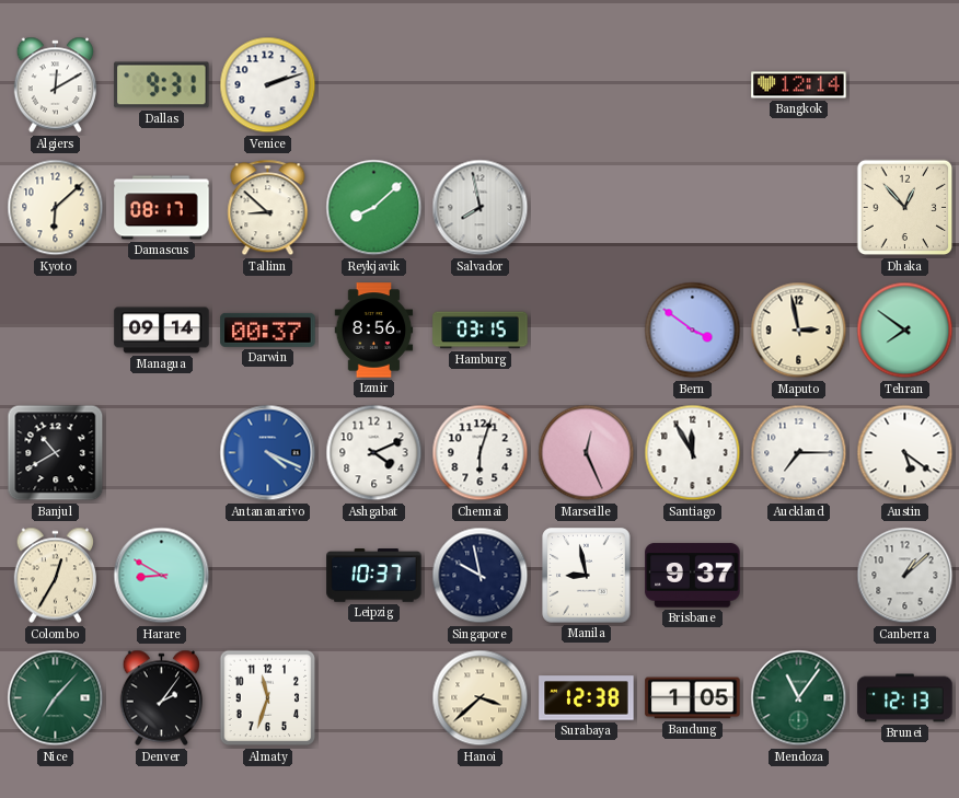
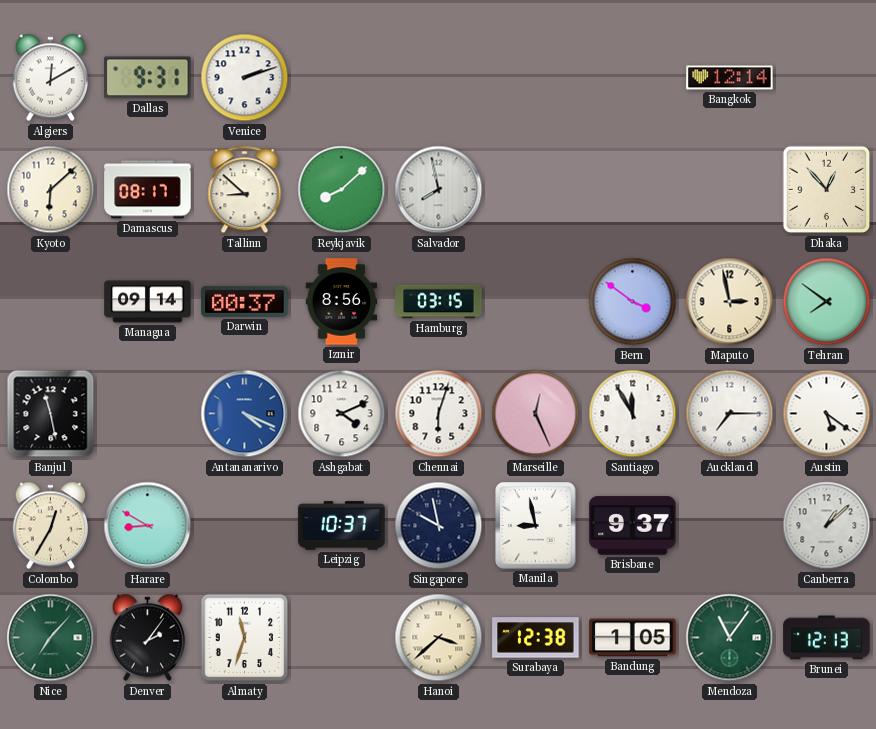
Banjul: 10:40 -> 11:28 (51, 414)
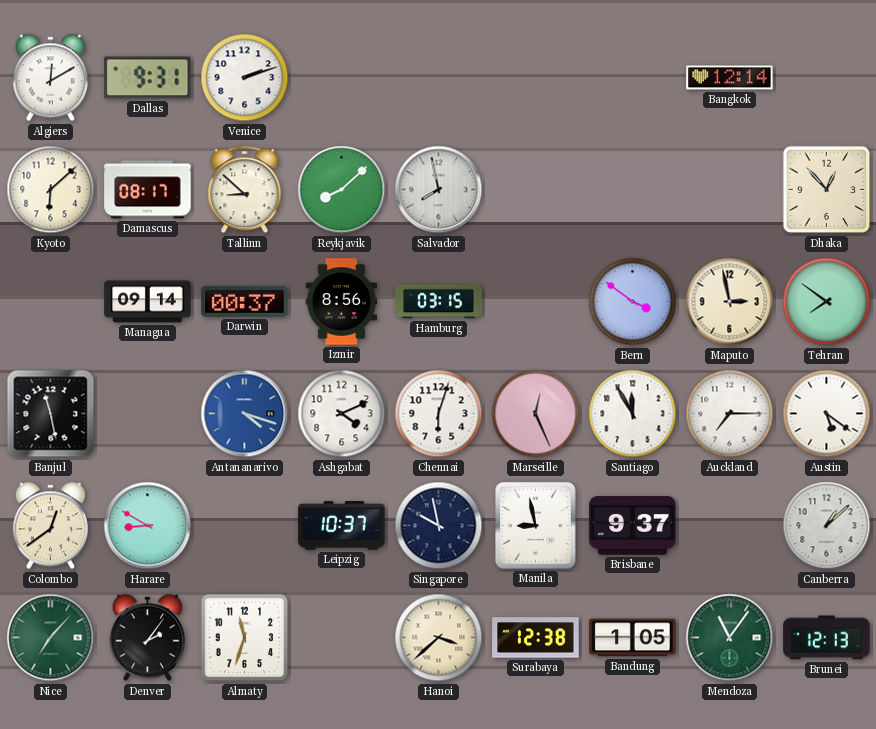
Antananarivo: 4:19 -> 4:18 (245, 414)
Colombo: 12:35 -> 12:39 (50, 526)
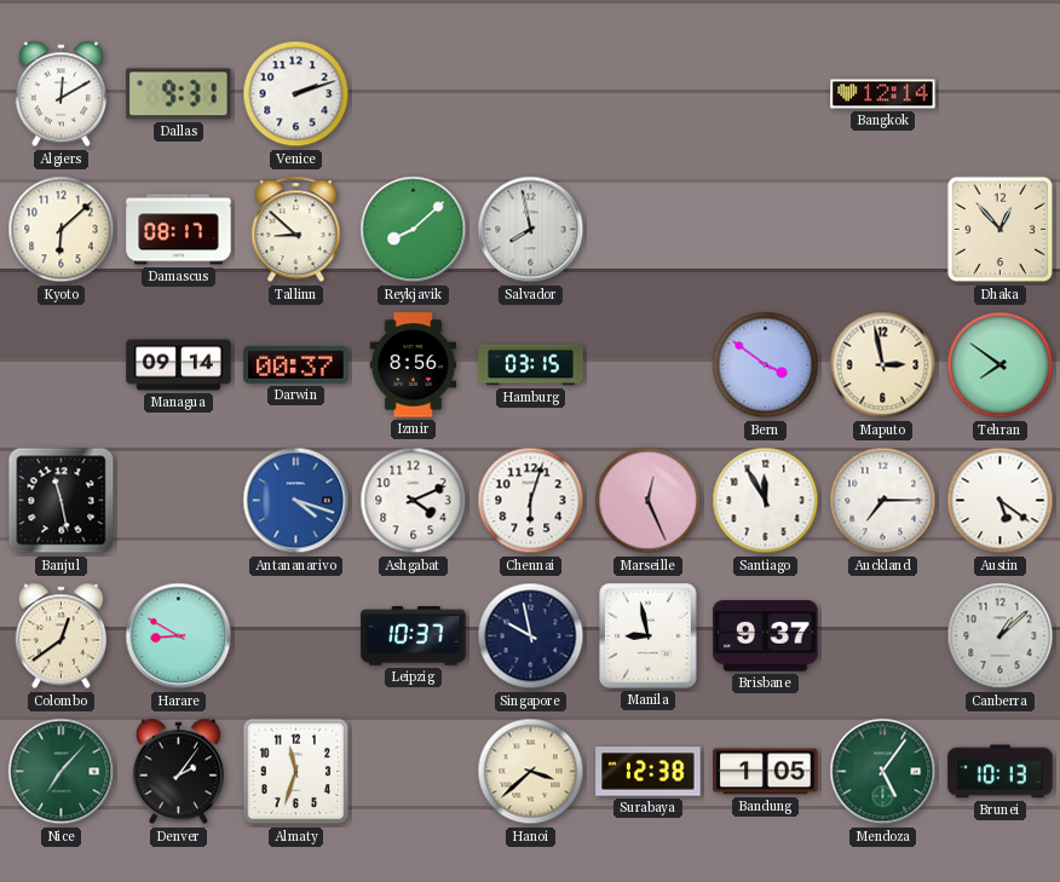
Mendoza: 11:06 -> 5:06 (883, 772)
Brunei: 12:13 -> 10:13 (1001, 772)
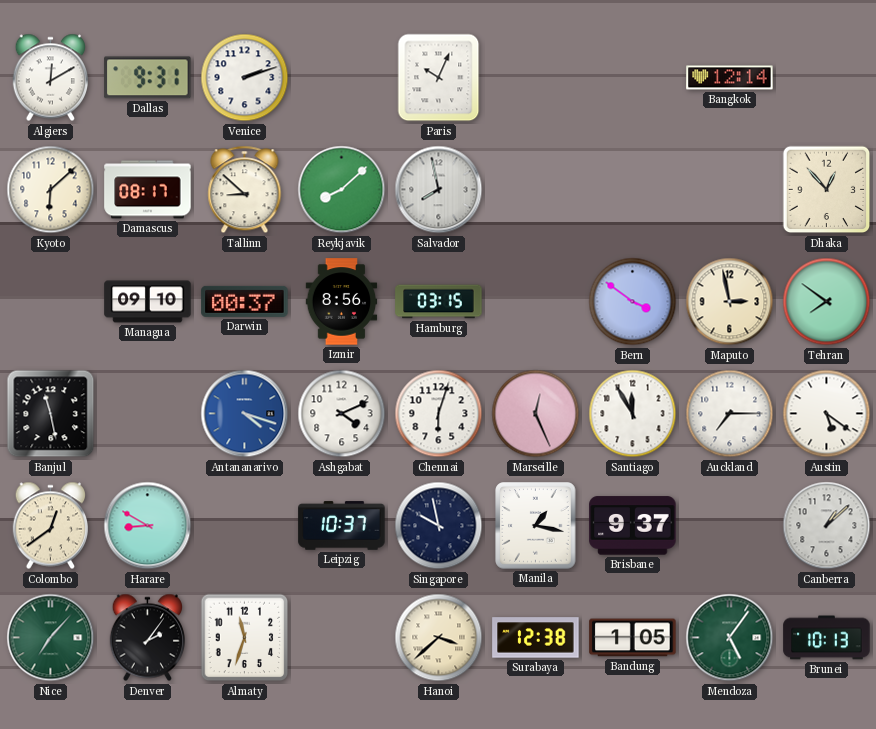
Paris: none -> 10:04 (439, 78)
Managua: 09:14 -> 09:10 (148, 302)
Manila: 8:58 -> 1:17 (536, 526)
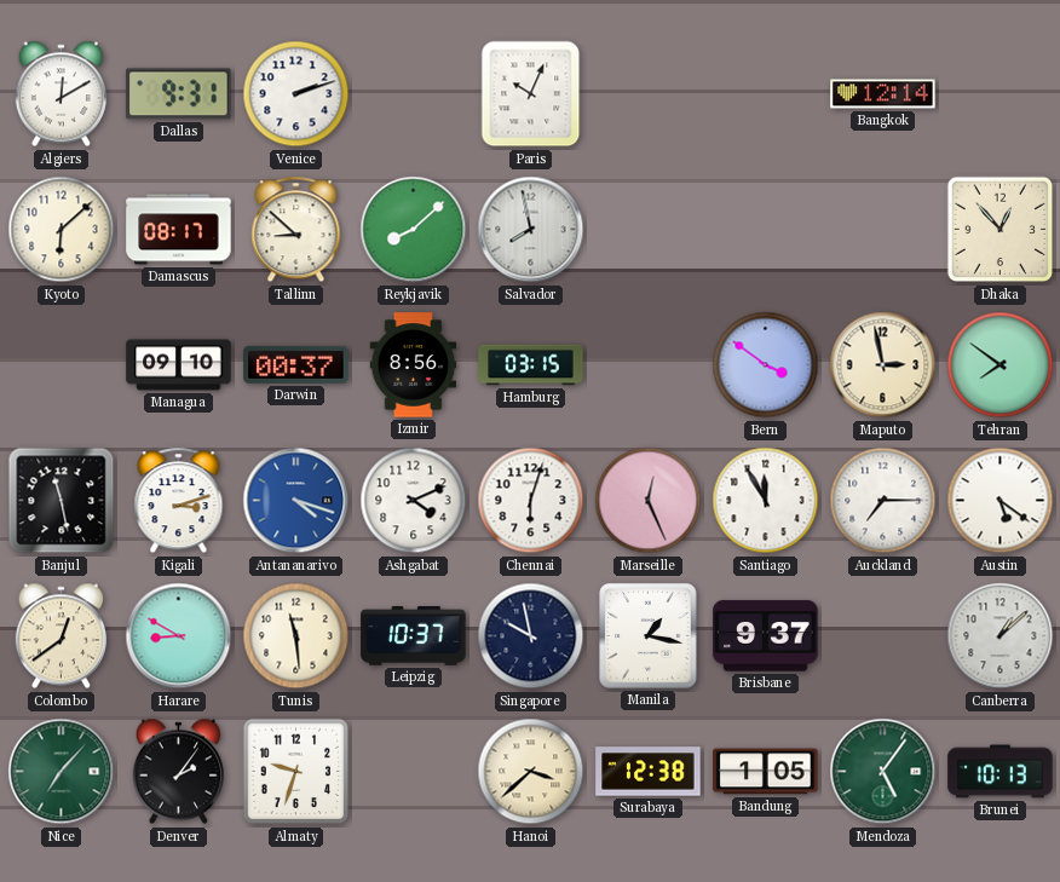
Kigali: none -> 3:12 (179, 501)
Tunis: none -> 11:29 (296, 636)
Almaty: 11:33 -> 9:33 (296, 772)
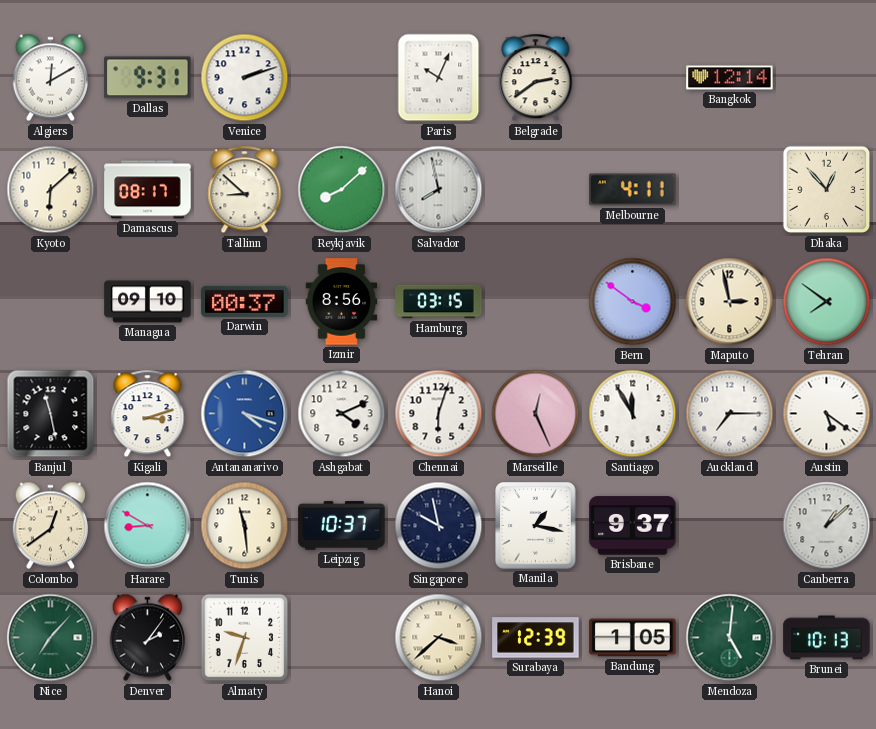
Belgrade: none -> 2:39 (536, 78)
Melbourne: none -> 4:11 (633, 190)
Surabaya: 12:38 -> 12:39 (536, 638)
Mendoza: 5:06 -> 5:01 (730, 638)
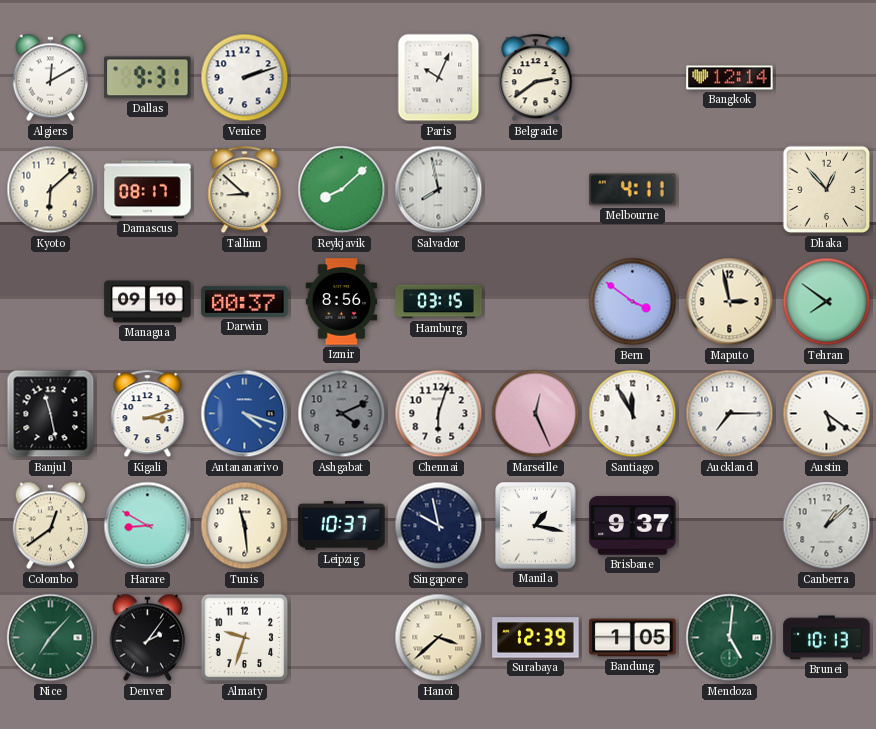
Ashgabat dial: white -> grey (342, 414)
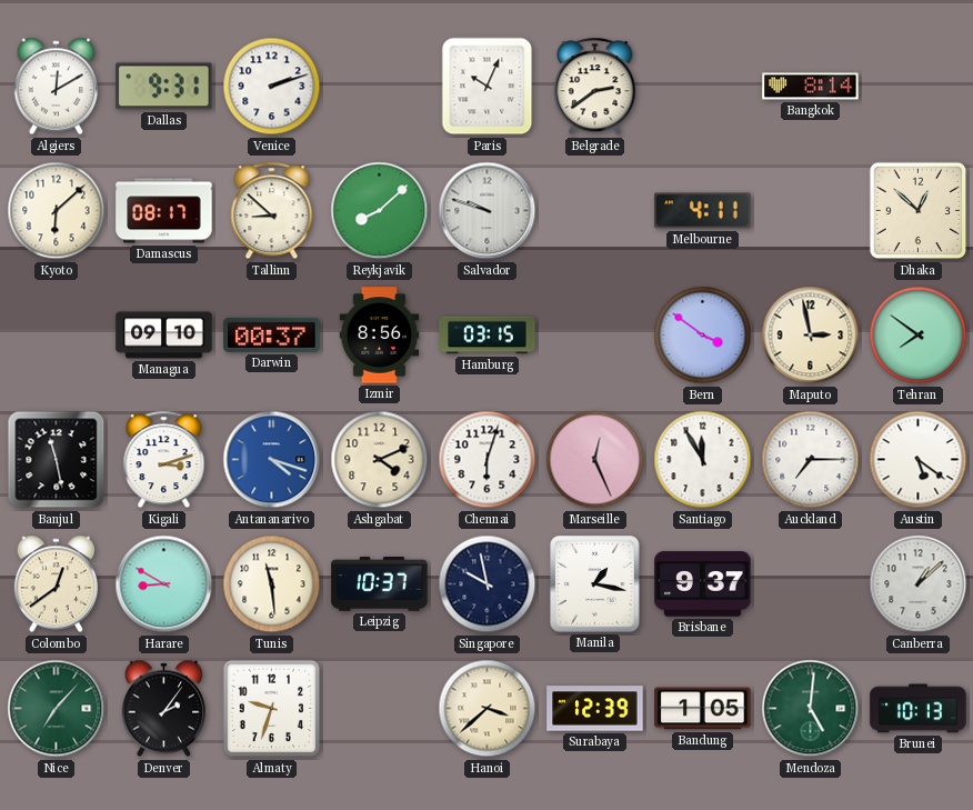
Bangkok: 12:14 -> 8:14 (811, 87)
Salvador: 7:58 -> 9:48 (488, 211)
Dhaka: 12:53 -> 12:52 (919, 211)
Ashgabat dial: grey -> cream (380, 460)
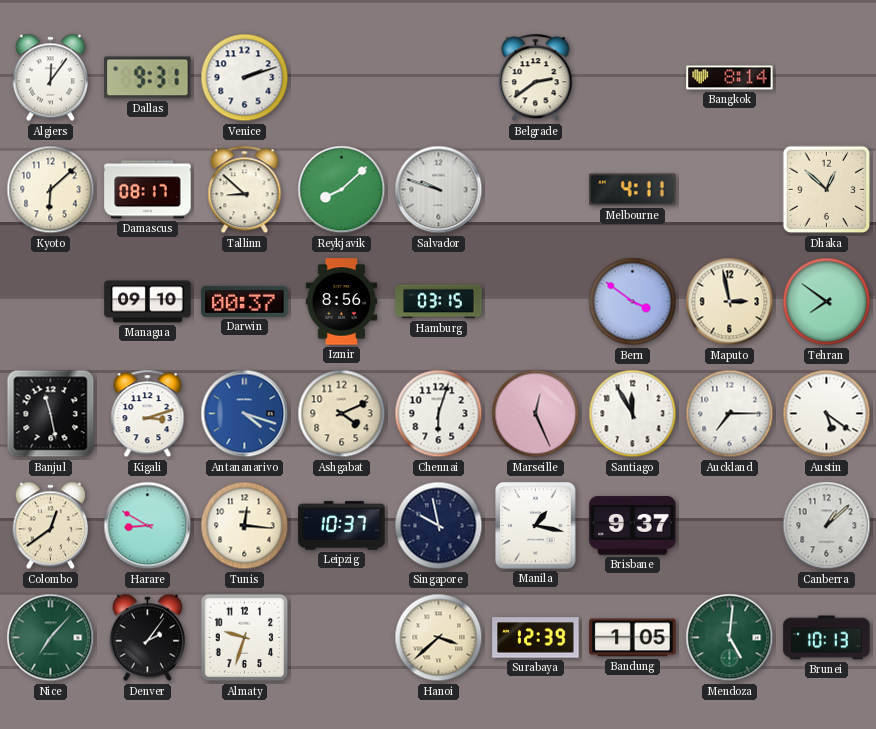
Algiers: 12:10 -> 12:06 (50, 78)
Paris: 10:04 -> none (488, 87)
Tunis: 11:29 -> 12:16 (245, 526)
